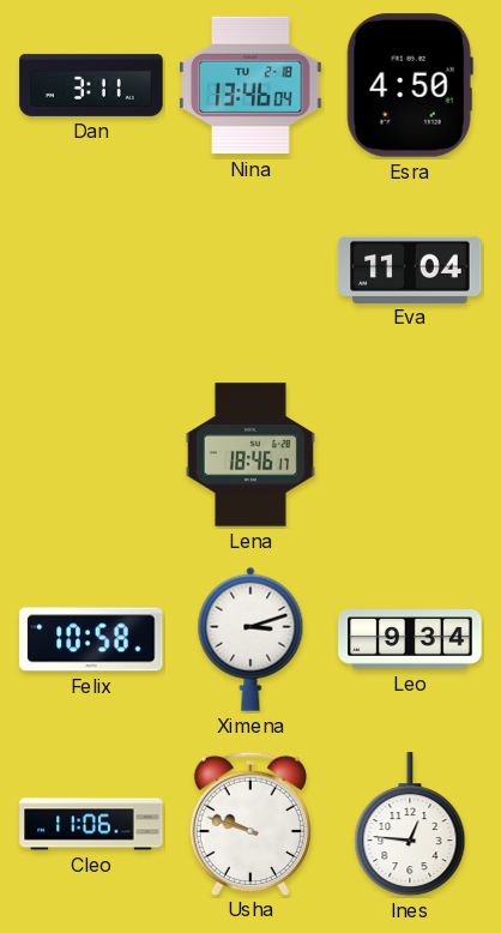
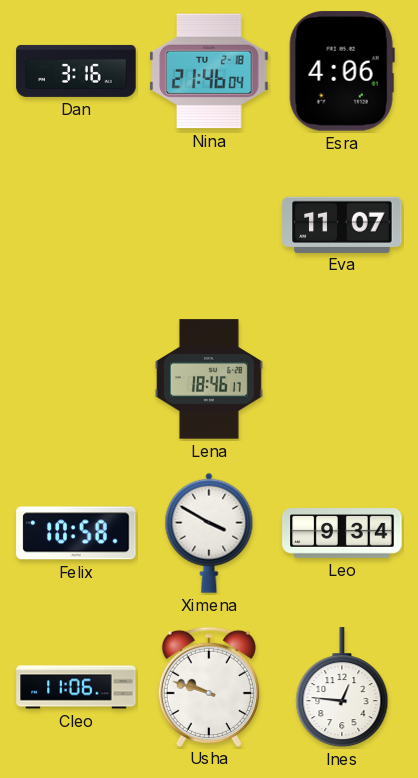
Dan: 3:11 -> 3:16 (76, 71)
Nina: 13:46 -> 21:46 (209, 71)
Esra: 4:50 -> 4:06 (342, 71)
Eva: 11:04 -> 11:07 (342, 224)
Ximena: 3:12 -> 3:50 (209, 533)
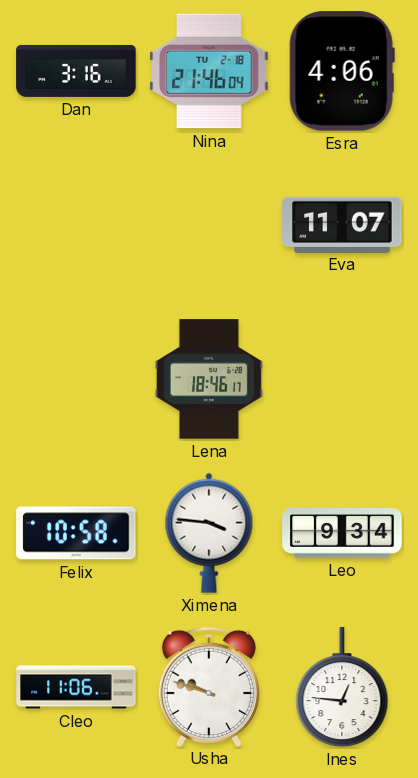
Ximena: 3:50 -> 3:46 (209, 533)
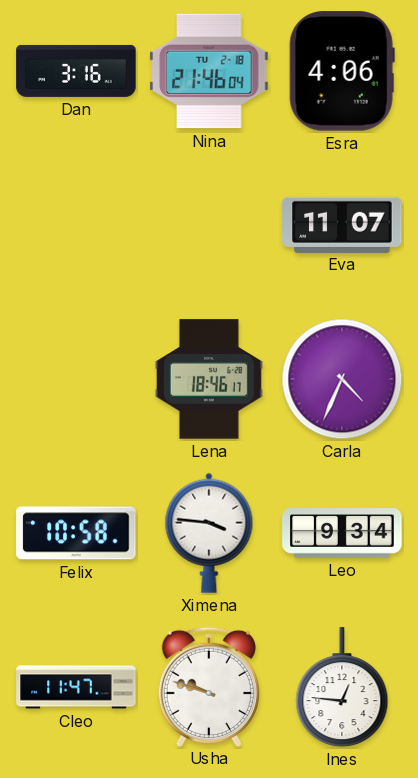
Carla: none -> 4:34 (342, 379)
Cleo: 11:06 -> 11:47 (76, 687)
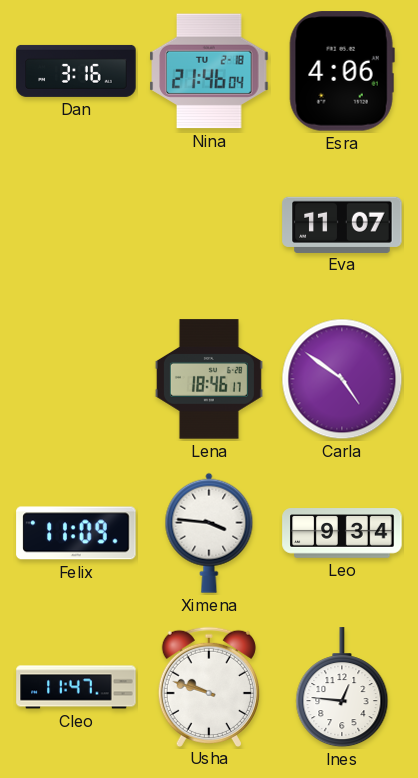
Carla: 4:34 -> 4:51 (342, 379)
Felix: 10:58 -> 11:09 (76, 533)
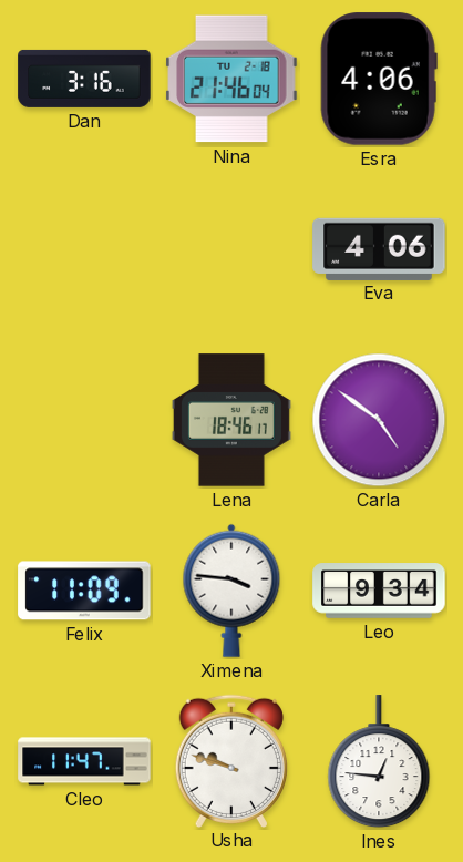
Eva: 11:07 -> 4:06 (379, 248)
